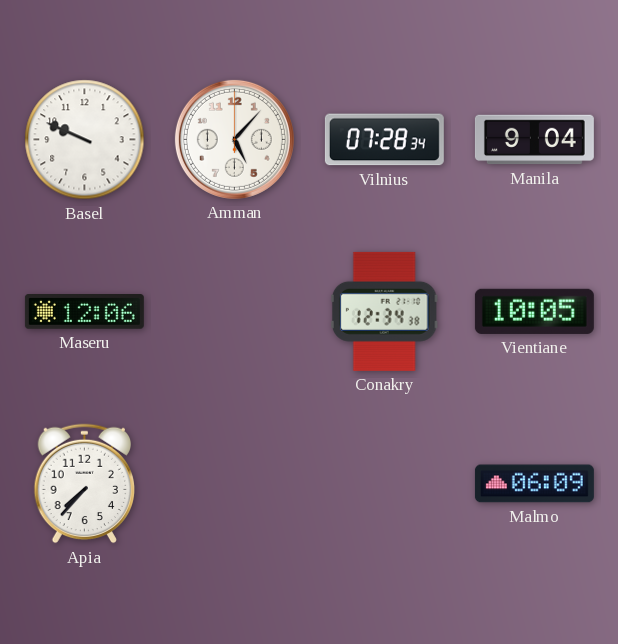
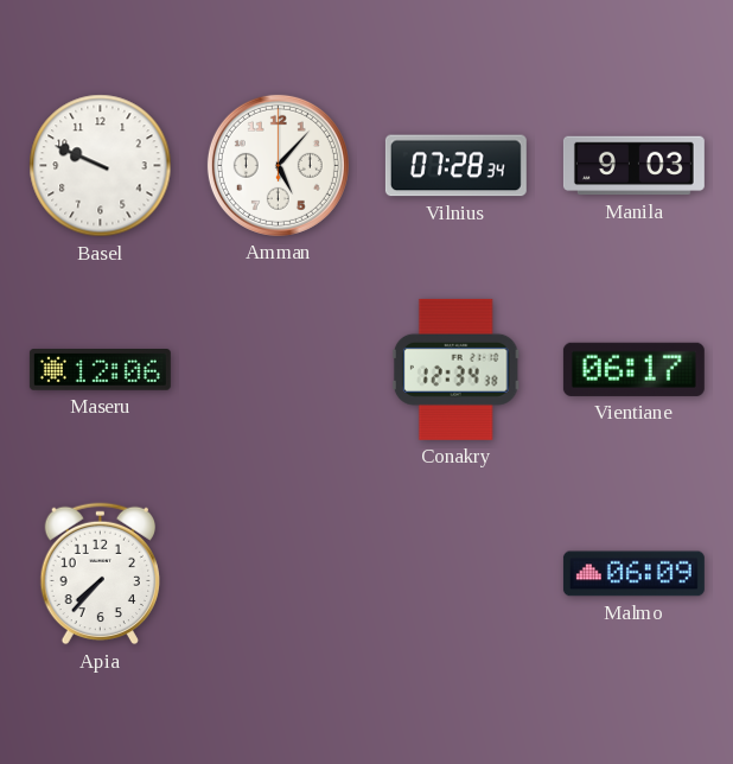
Manila: 9:04 -> 9:03 (633, 166)
Vientiane: 10:05 -> 06:17 (633, 369)
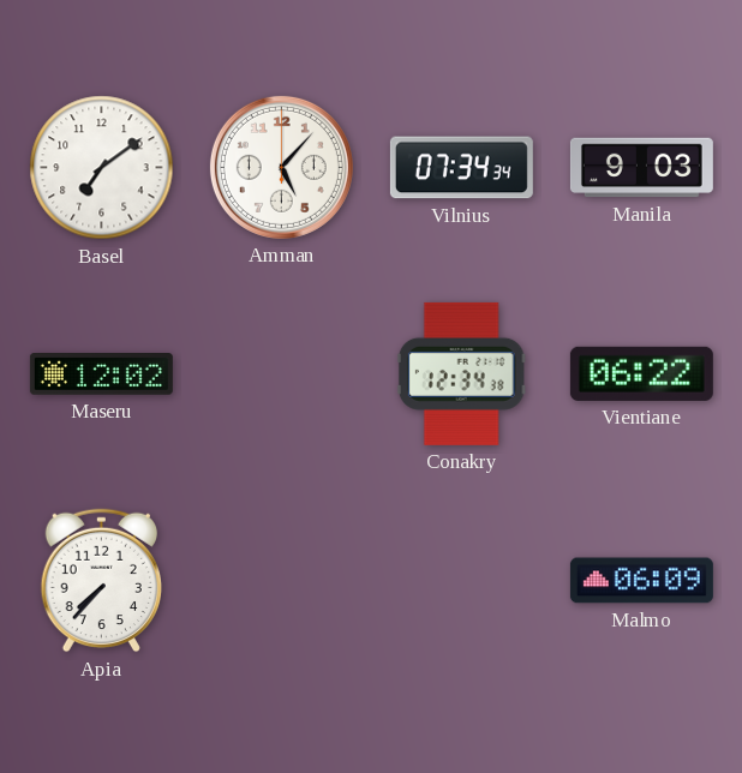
Basel: 9:49 -> 7:09 (102, 168)
Vilnius: 07:28 -> 07:34 (461, 168)
Maseru: 12:06 -> 12:02 (101, 374)
Vientiane: 06:17 -> 06:22 (641, 373)
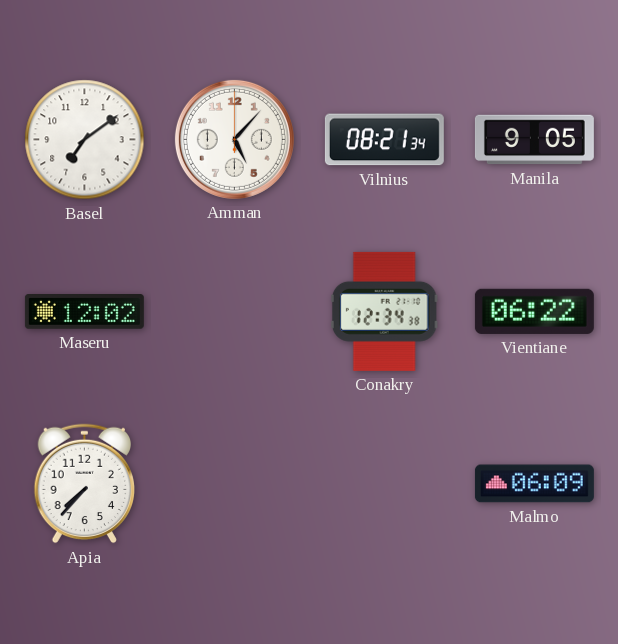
Vilnius: 07:34 -> 08:21 (384, 140)
Manila: 9:03 -> 9:05 (534, 140)
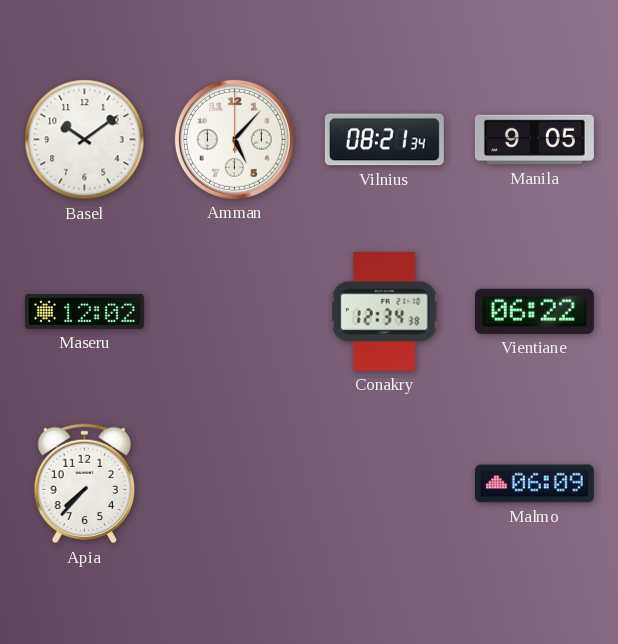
Basel: 7:09 -> 10:09 (85, 140)
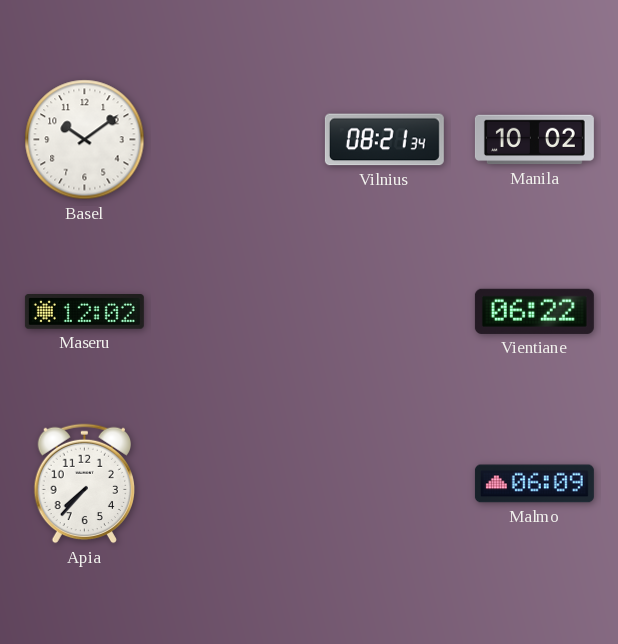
Amman: 5:07 -> none (234, 139)
Manila: 9:05 -> 10:02 (534, 140)
Conakry: 12:34 -> none (384, 311)
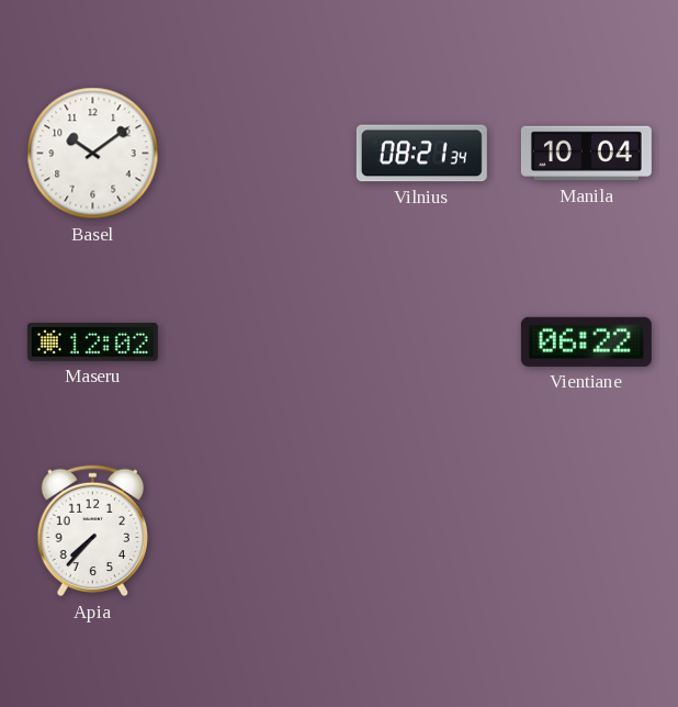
Manila: 10:02 -> 10:04 (586, 154)
Malmo: 06:09 -> none (534, 484)
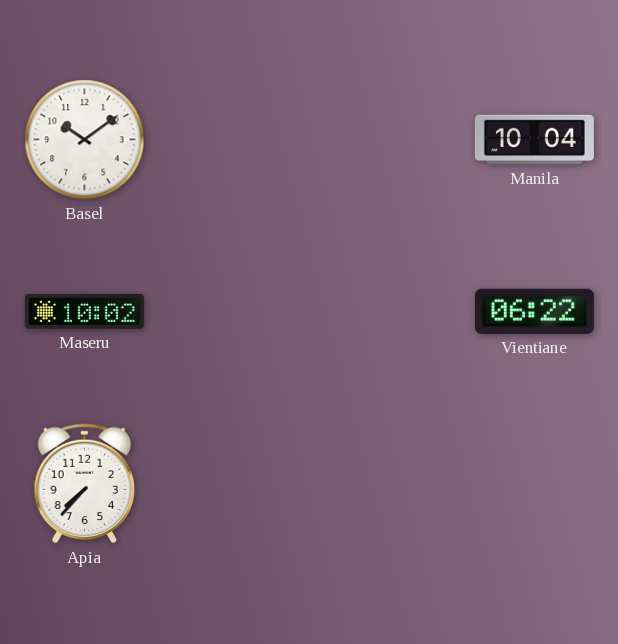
Vilnius: 08:21 -> none (421, 154)
Maseru: 12:02 -> 10:02 (84, 312)
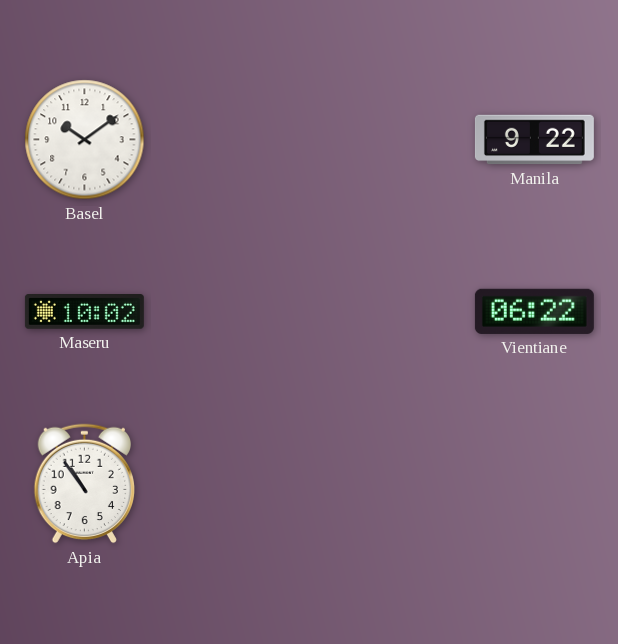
Manila: 10:04 -> 9:22 (534, 140)
Apia: 7:37 -> 10:54 (84, 484)
